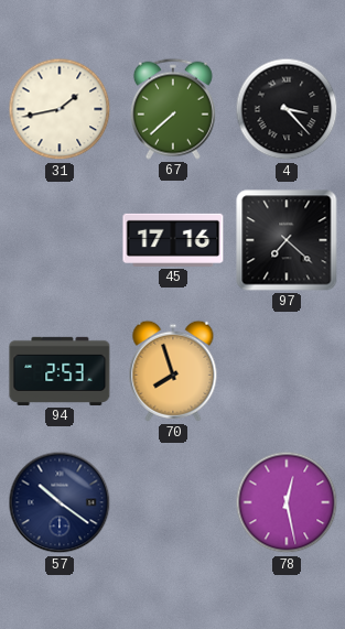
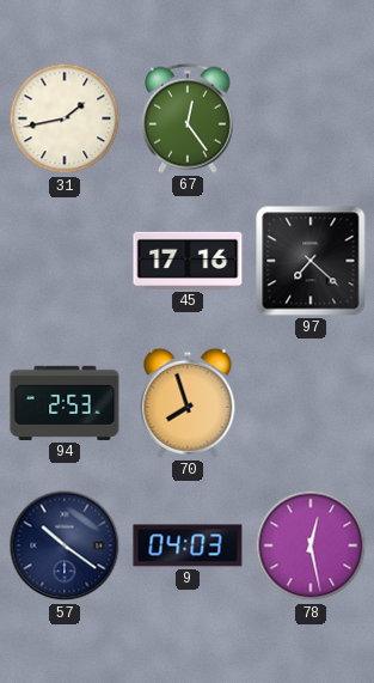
67: 7:38 -> 12:24 (188, 118)
4: 3:23 -> none (287, 109)
9: none -> 04:03 (188, 545)
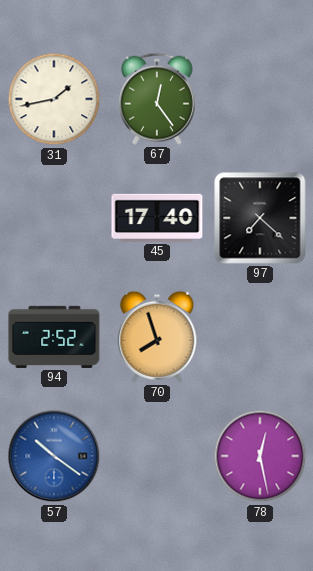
45: 17:16 -> 17:40 (157, 218)
94: 2:53 -> 2:52 (54, 337)
57 dial: navy -> blue (54, 456)
9: 04:03 -> none (188, 545)
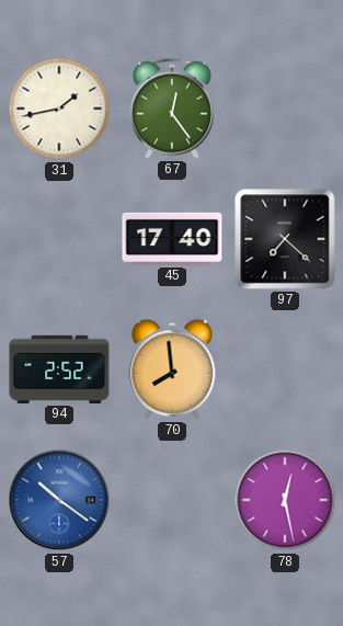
70: 7:57 -> 7:59 (172, 369)
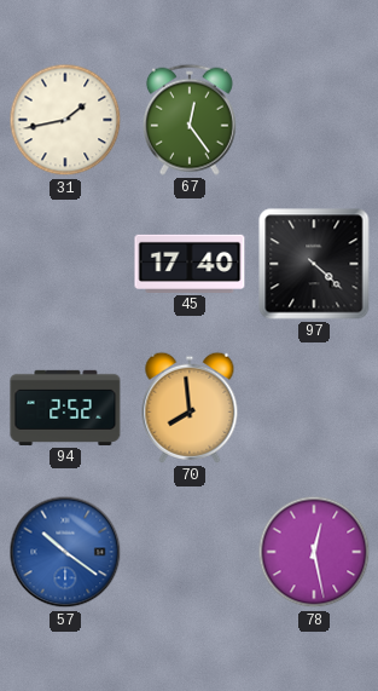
97: 7:22 -> 4:22 (314, 264)
